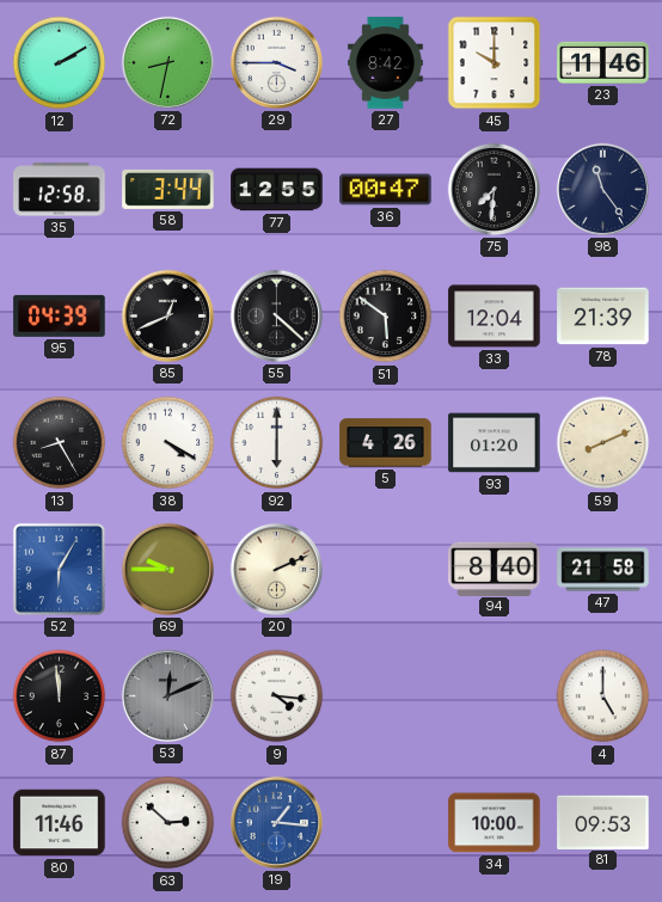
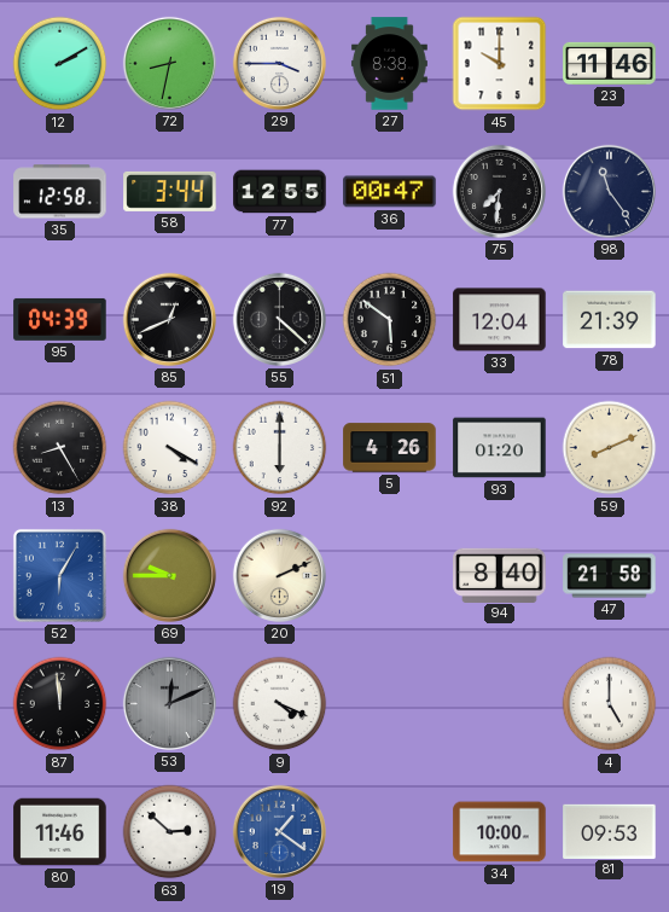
27: 8:42 -> 8:38 (389, 64)
9: 4:16 -> 4:19 (280, 704)
19: 1:16 -> 1:21 (279, 831)
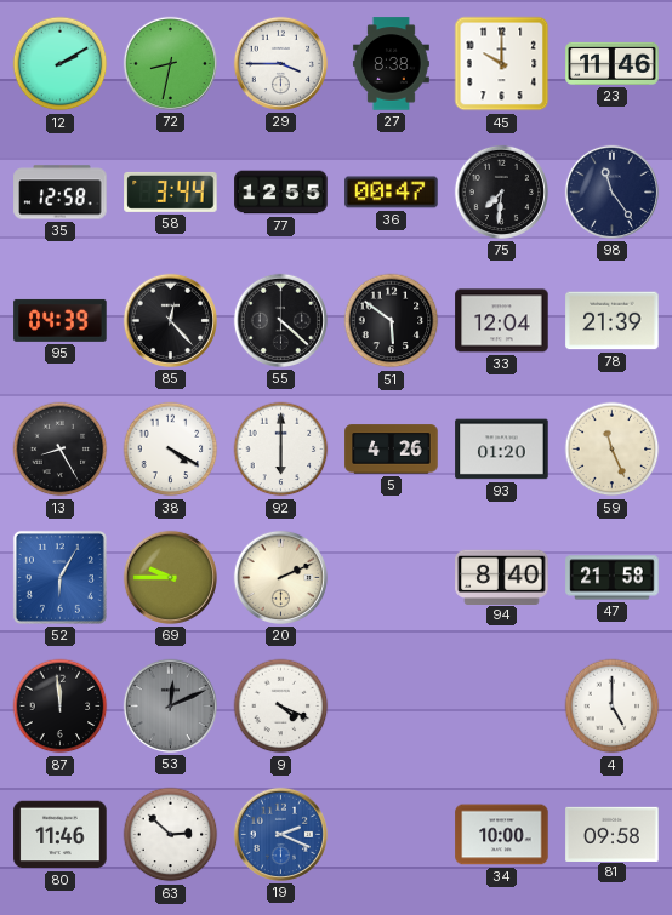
85: 12:41 -> 12:23 (170, 320)
59: 8:11 -> 11:26 (613, 450)
19: 1:21 -> 2:19 (280, 834)
81: 09:53 -> 09:58 (613, 834)
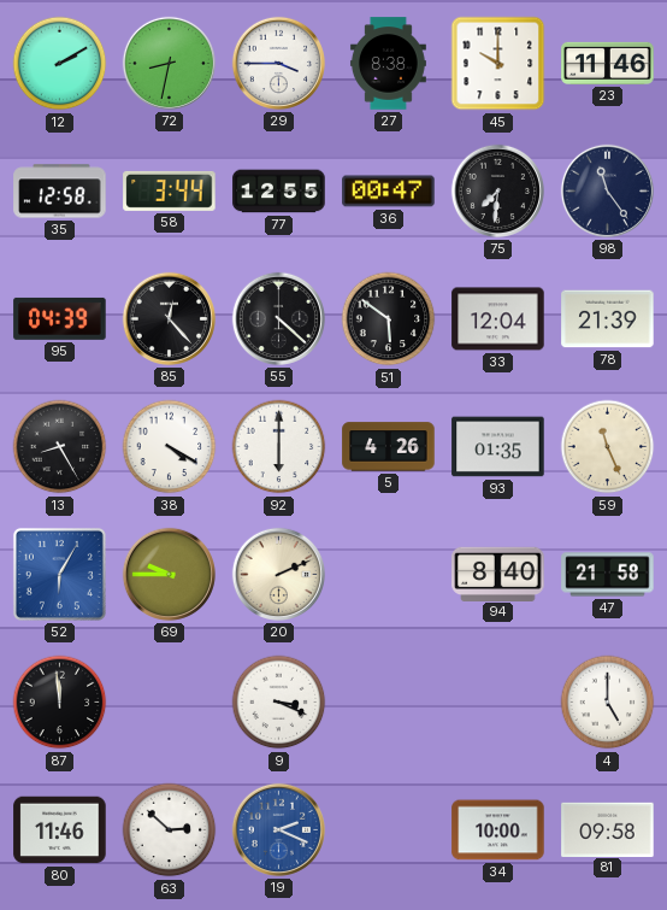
93: 01:20 -> 01:35 (498, 447)
53: 12:11 -> none (170, 705)
9: 4:19 -> 3:19 (279, 703)
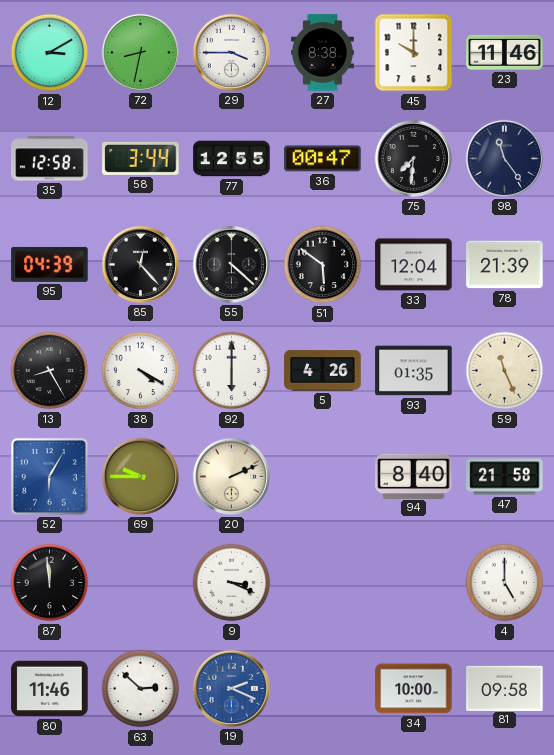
12: 2:10 -> 3:10 (50, 53)
